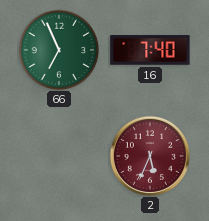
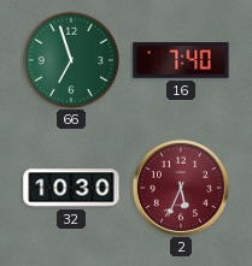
66: 6:56 -> 6:57 (71, 60)
32: none -> 10:30 (71, 188)
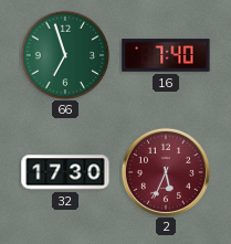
32: 10:30 -> 17:30 (65, 172)
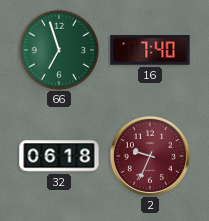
32: 17:30 -> 06:18 (59, 156)
2: 5:34 -> 9:34 (150, 156)
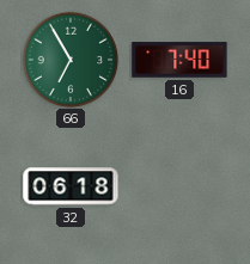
66: 6:57 -> 6:55 (71, 60)
2: 9:34 -> none (150, 156)
